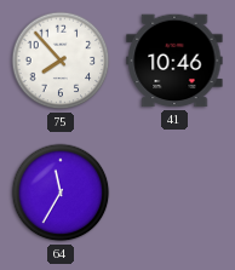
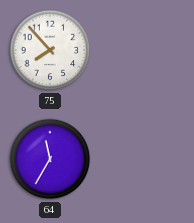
41: 10:46 -> none (174, 61)
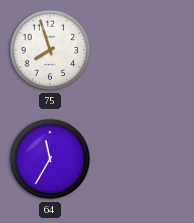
75: 7:53 -> 7:57 (50, 50)
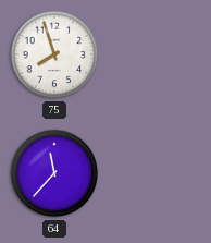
64: 11:35 -> 11:37 (54, 173)
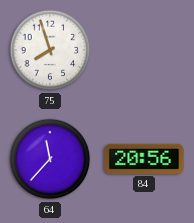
84: none -> 20:56 (144, 159)
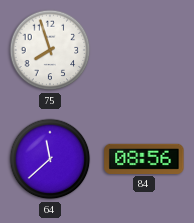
64: 11:37 -> 11:38 (50, 159)
84: 20:56 -> 08:56 (144, 159)
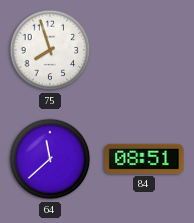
84: 08:56 -> 08:51 (144, 159)
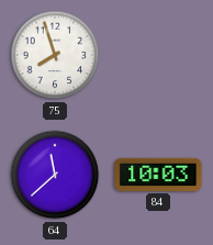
84: 08:51 -> 10:03 (158, 175)
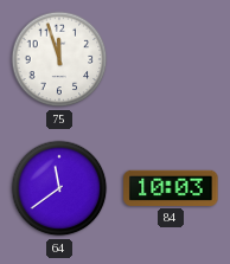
75: 7:57 -> 11:57 (59, 59)
64: 11:38 -> 11:39 (59, 188)
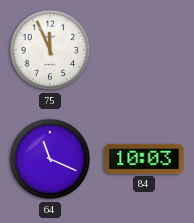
75: 11:57 -> 11:56 (50, 50)
64: 11:39 -> 11:19 (50, 159)
